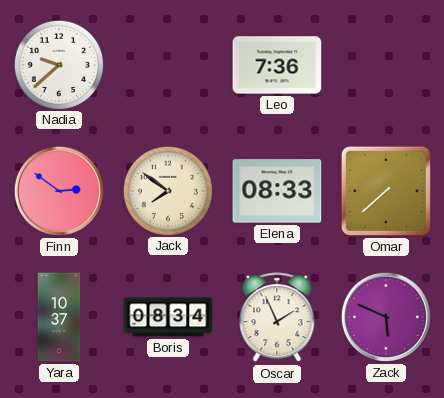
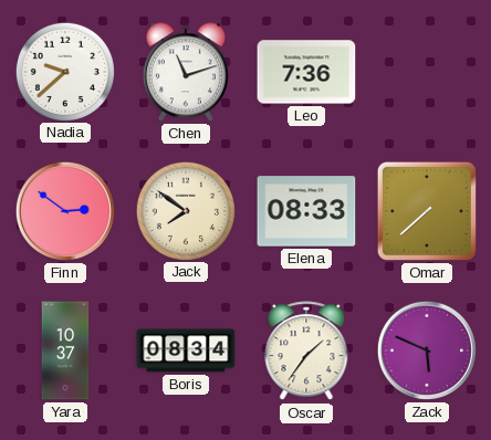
Chen: none -> 11:12 (186, 72)
Oscar: 1:56 -> 1:36 (306, 352)
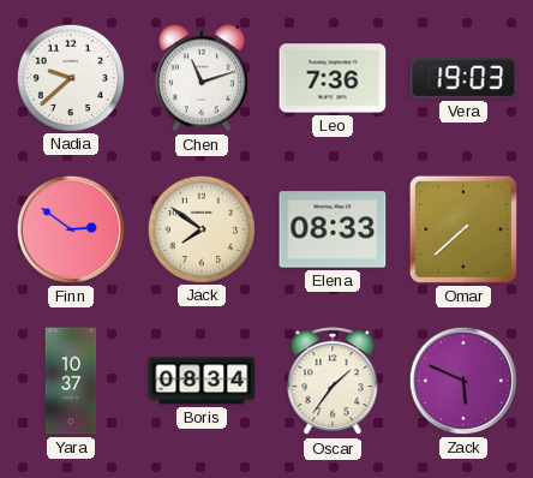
Vera: none -> 19:03 (463, 79)
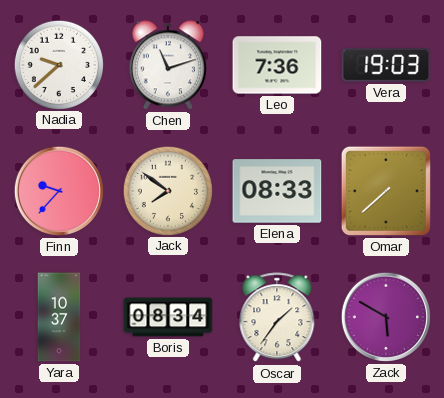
Finn: 2:51 -> 9:37 (59, 191)
Zack: 5:49 -> 5:50 (386, 317)
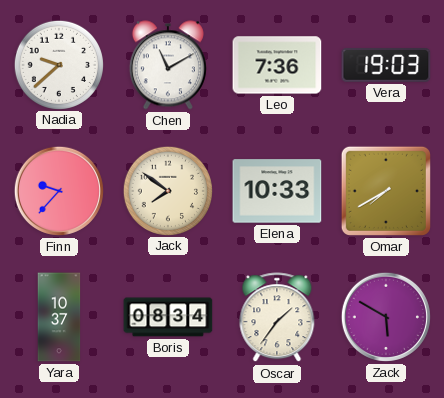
Chen: 11:12 -> 11:10 (168, 65)
Elena: 08:33 -> 10:33 (277, 191)
Omar: 7:38 -> 7:40 (386, 191)
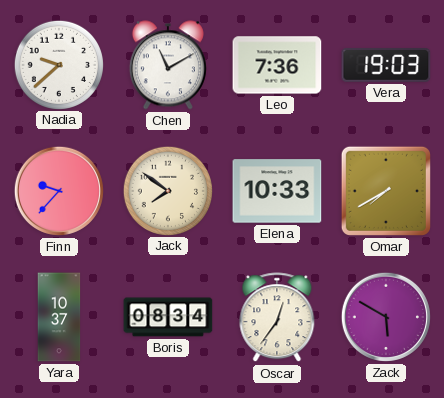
Oscar: 1:36 -> 12:36 (277, 318)
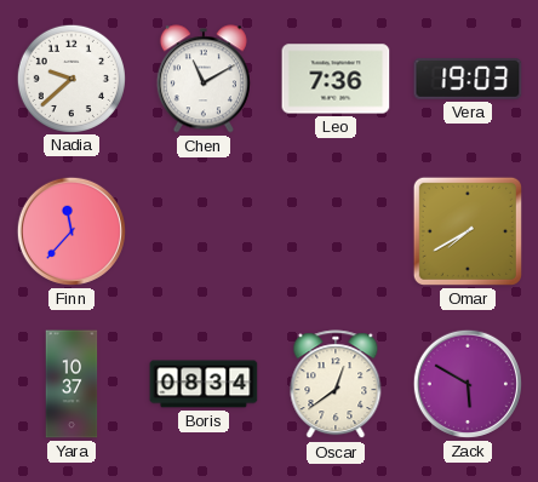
Finn: 9:37 -> 11:37 (71, 231)
Jack: 7:51 -> none (167, 190)
Elena: 10:33 -> none (277, 191)
Oscar: 12:36 -> 12:39 (336, 385)
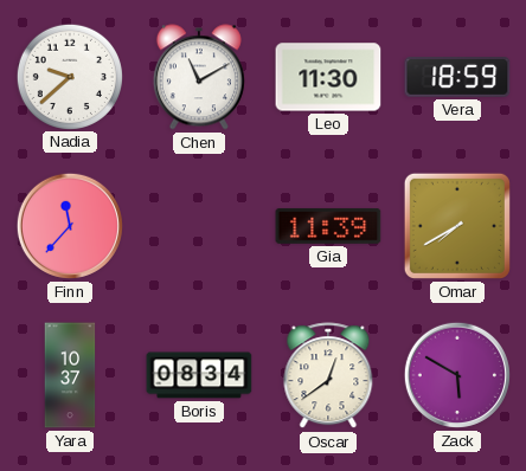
Leo: 7:36 -> 11:30 (328, 77)
Vera: 19:03 -> 18:59 (457, 78)
Gia: none -> 11:39 (328, 226)
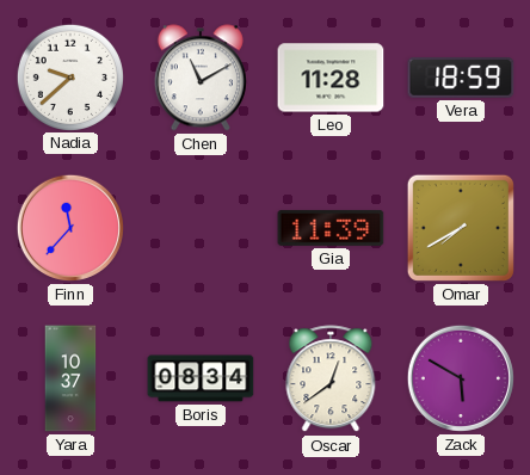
Leo: 11:30 -> 11:28 (331, 78)
